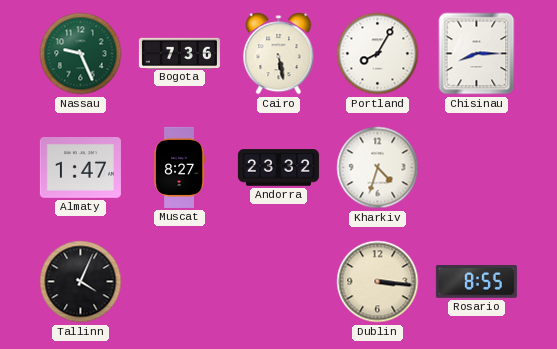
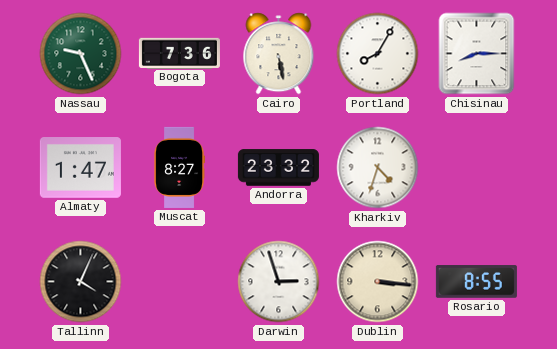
Darwin: none -> 2:57 (279, 282)
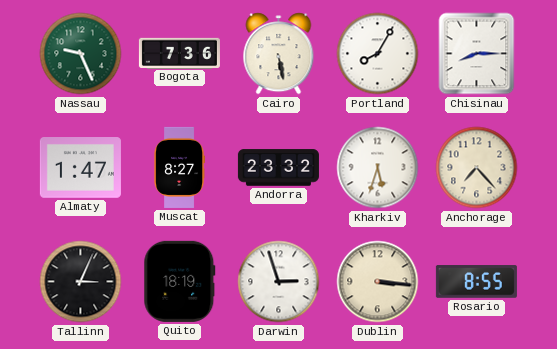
Kharkiv: 4:33 -> 5:33 (378, 168)
Anchorage: none -> 7:23 (477, 168)
Tallinn: 4:04 -> 3:04 (81, 282)
Quito: none -> 18:19 (180, 281)
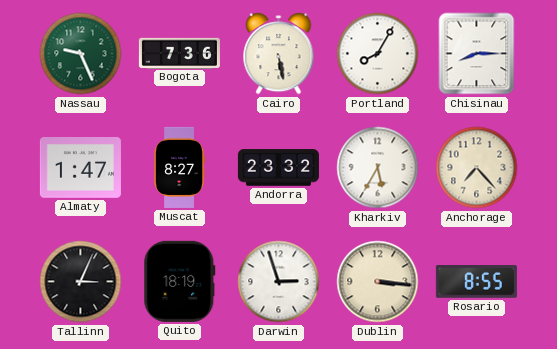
Kharkiv: 5:33 -> 5:35 (378, 168)
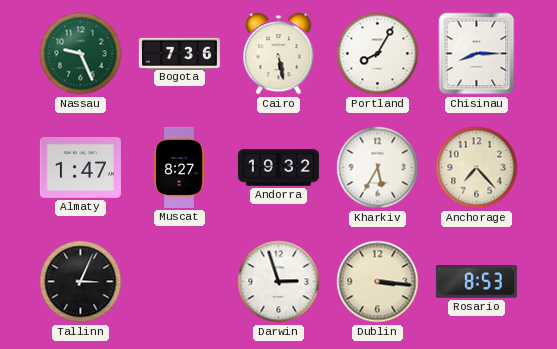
Andorra: 23:32 -> 19:32 (278, 168)
Quito: 18:19 -> none (180, 281)
Rosario: 8:55 -> 8:53 (476, 282)
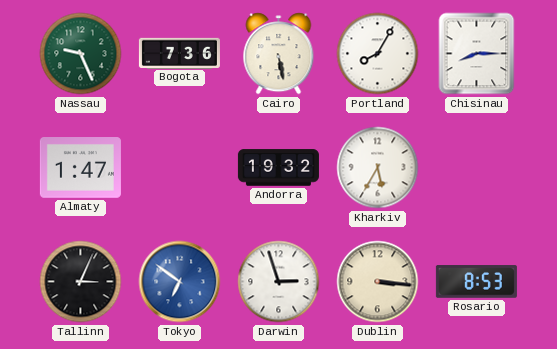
Muscat: 8:27 -> none (179, 167)
Anchorage: 7:23 -> none (477, 168)
Tokyo: none -> 6:51 (180, 282)
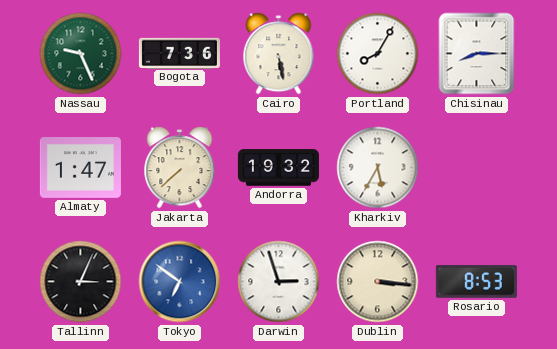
Jakarta: none -> 7:38 (180, 168)
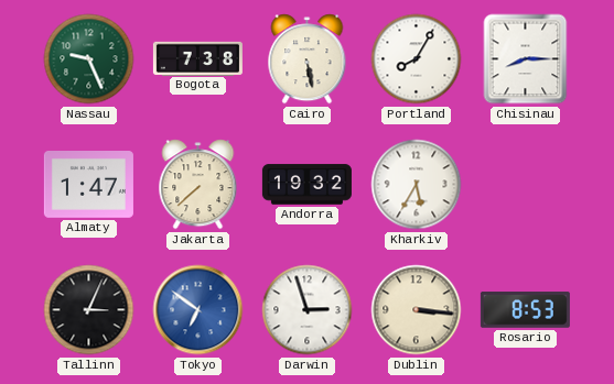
Bogota: 7:36 -> 7:38 (197, 58)
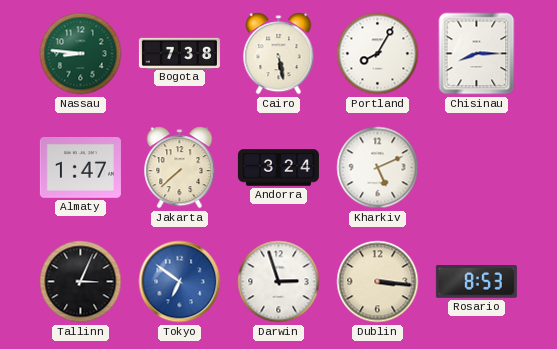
Nassau: 9:26 -> 8:46 (81, 54)
Andorra: 19:32 -> 3:24 (278, 168)
Kharkiv: 5:35 -> 5:11 (378, 168)
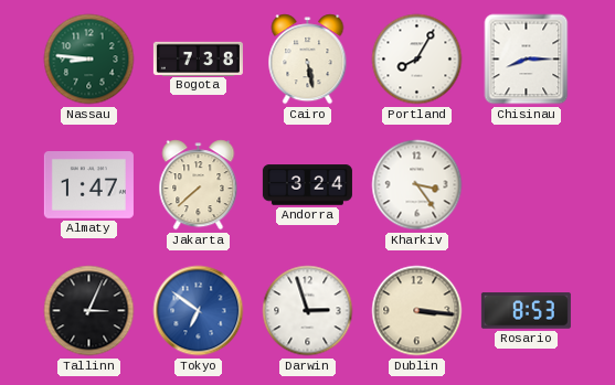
Kharkiv: 5:11 -> 3:24 (417, 185)
